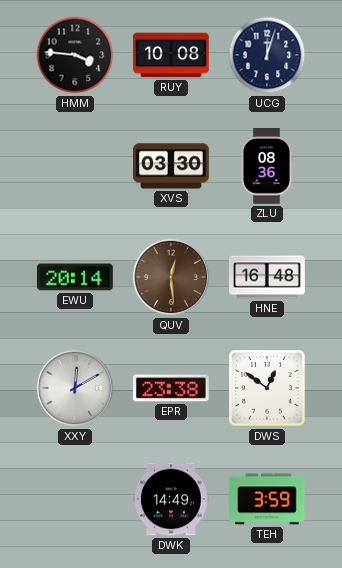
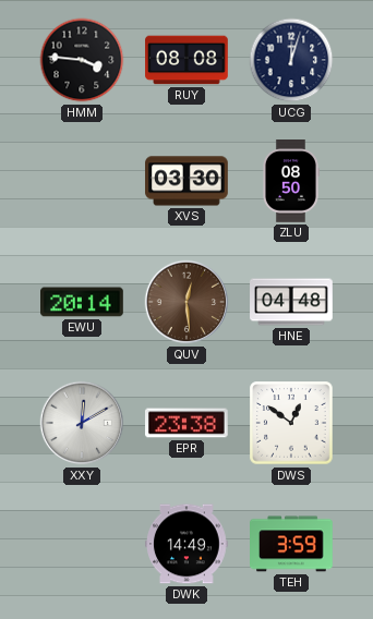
RUY: 10:08 -> 08:08 (186, 60)
ZLU: 08:36 -> 08:50 (290, 182)
HNE: 16:48 -> 04:48 (291, 302)
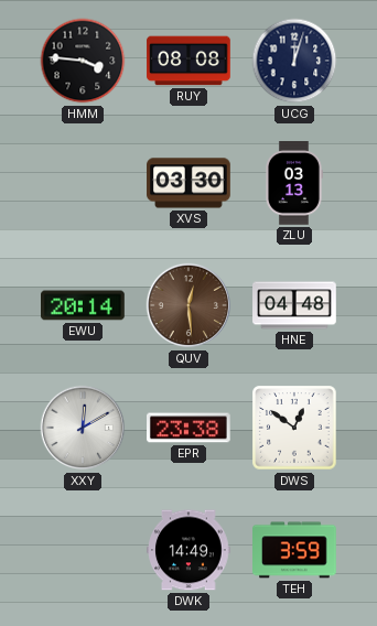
ZLU: 08:50 -> 03:13 (293, 184)
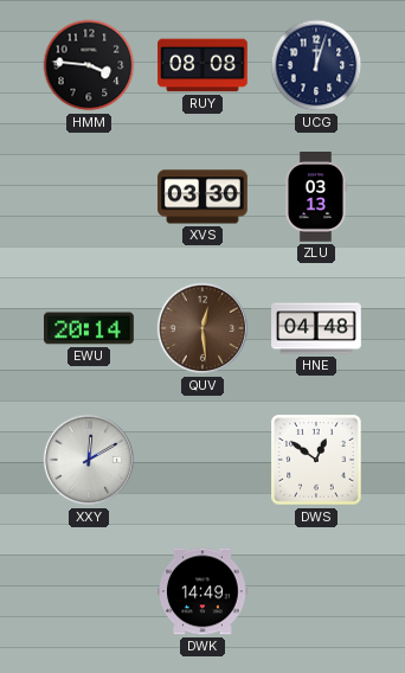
EPR: 23:38 -> none (190, 428)
TEH: 3:59 -> none (295, 550)
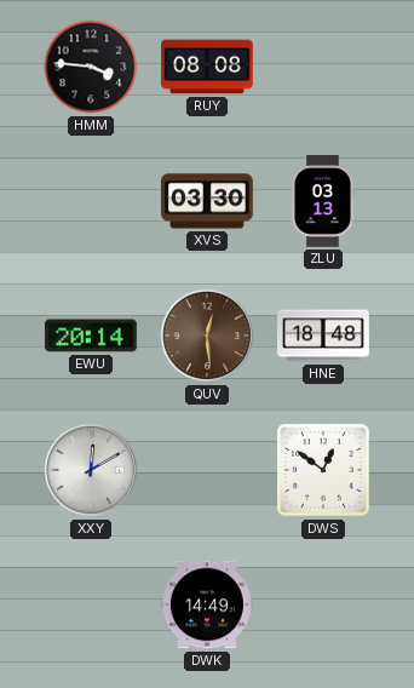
UCG: 12:03 -> none (316, 65)
HNE: 04:48 -> 18:48 (323, 336)
